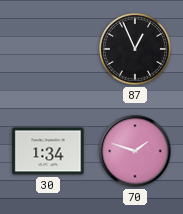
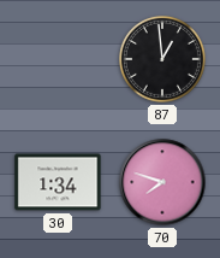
87: 12:56 -> 12:59 (163, 60)
70: 1:48 -> 7:48 (162, 182)
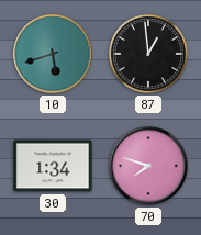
10: none -> 5:42 (53, 54)
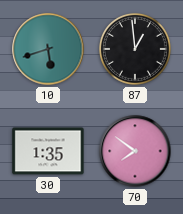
30: 1:34 -> 1:35 (48, 151)
70: 7:48 -> 7:51 (135, 151)
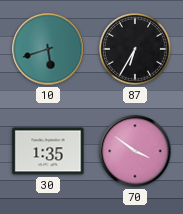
87: 12:59 -> 6:35 (136, 50)
70: 7:51 -> 3:51 (135, 151)
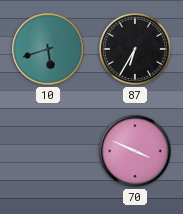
30: 1:35 -> none (48, 151)
70: 3:51 -> 3:49 (135, 151)
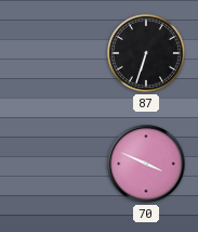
10: 5:42 -> none (48, 49)
87: 6:35 -> 6:33 (147, 54)
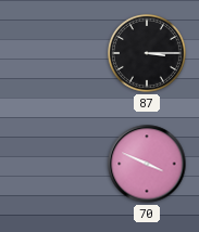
87: 6:33 -> 3:15 (148, 54)
